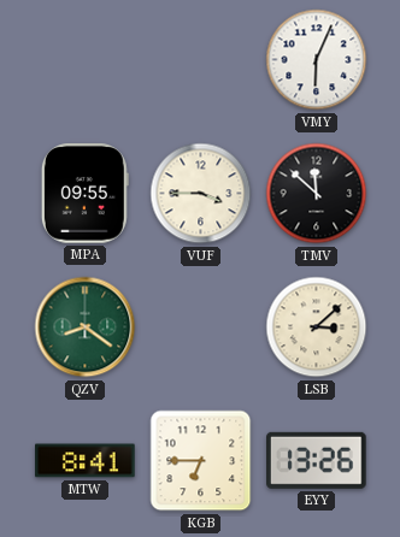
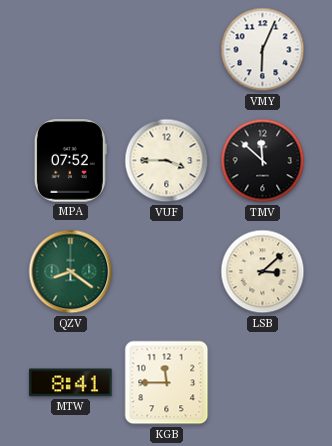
MPA: 09:55 -> 07:52 (70, 161)
KGB: 6:45 -> 11:45 (167, 383)
EYY: 13:26 -> none (317, 460)
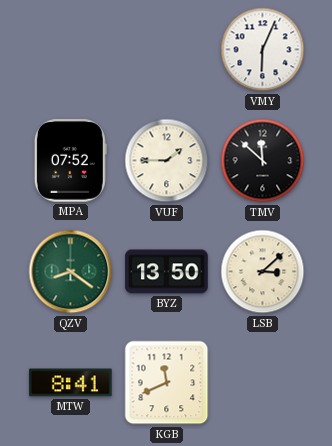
VUF: 3:45 -> 1:45 (167, 161)
BYZ: none -> 13:50 (167, 272)
KGB: 11:45 -> 11:41 (167, 383)
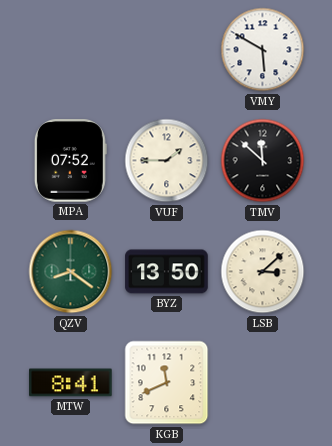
VMY: 6:04 -> 5:50 (263, 50)
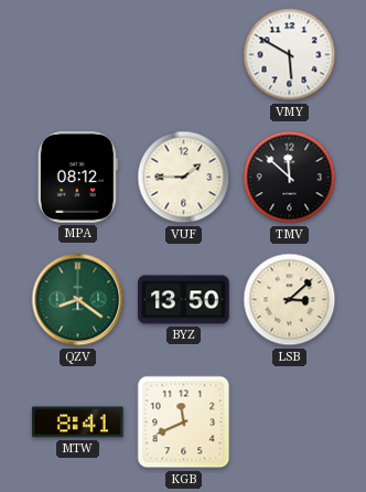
MPA: 07:52 -> 08:12 (77, 178)
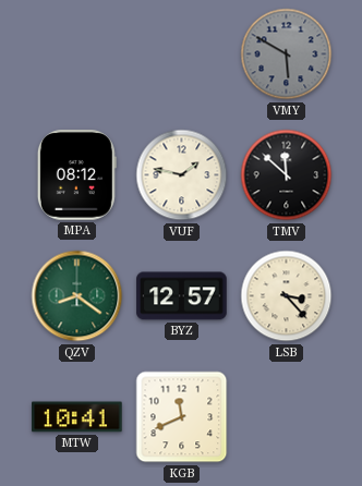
VMY dial: white -> grey (287, 54)
VUF: 1:45 -> 1:47 (182, 175)
BYZ: 13:50 -> 12:57 (182, 296)
LSB: 3:08 -> 3:23 (287, 296)
MTW: 8:41 -> 10:41 (77, 417)
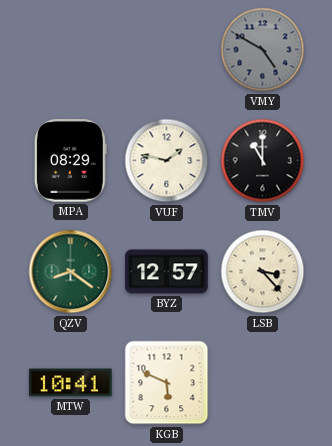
VMY: 5:50 -> 4:50 (263, 50)
MPA: 08:12 -> 08:29 (70, 161)
TMV: 11:52 -> 11:00 (263, 161)
KGB: 11:41 -> 5:49 (167, 383)
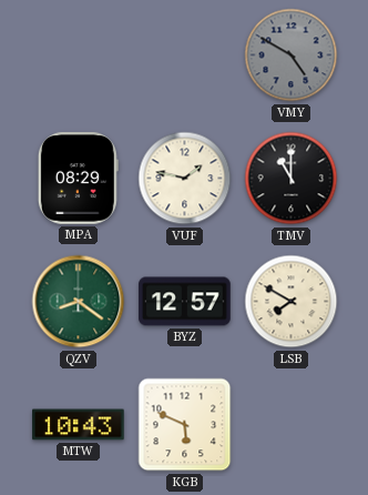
LSB: 3:23 -> 7:50 (292, 302)
MTW: 10:41 -> 10:43 (79, 425)
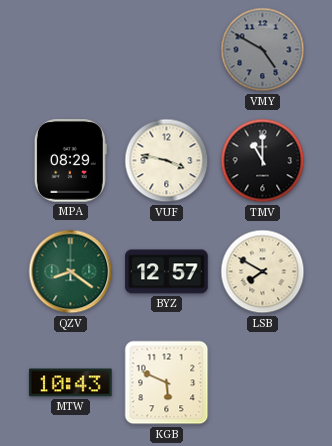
VUF: 1:47 -> 3:47 (167, 161)
